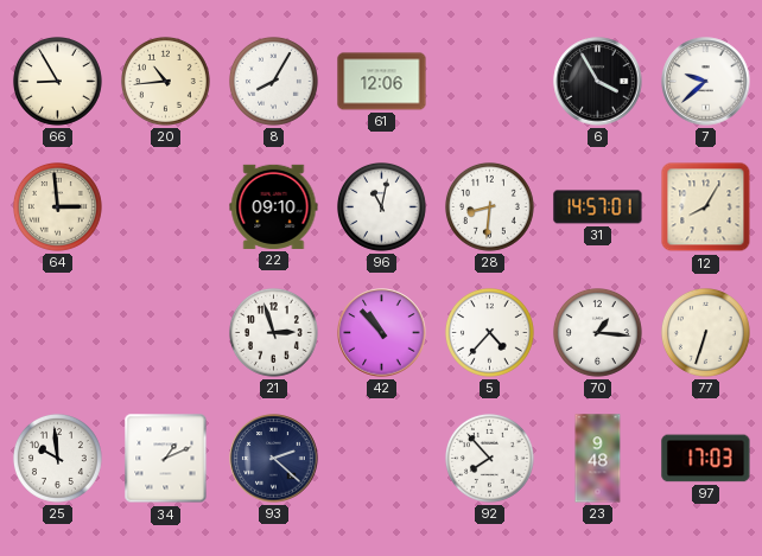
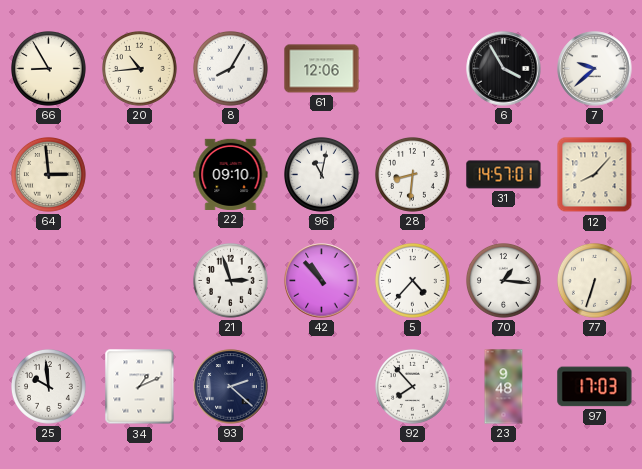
12: 8:05 -> 8:07 (595, 175)
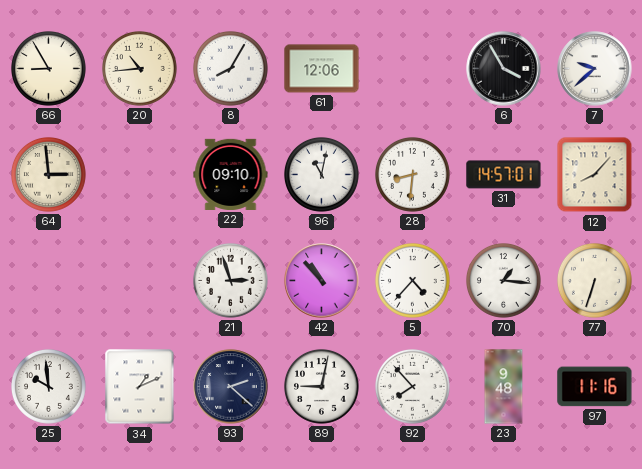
89: none -> 9:02 (322, 387)
97: 17:03 -> 11:16 (595, 387)
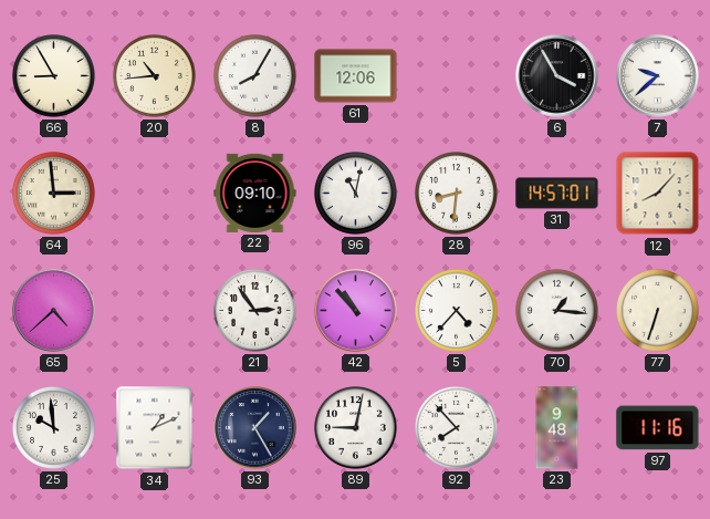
65: none -> 4:38 (54, 311)
21: 2:57 -> 2:54 (255, 311)
93: 2:22 -> 1:25 (255, 428)
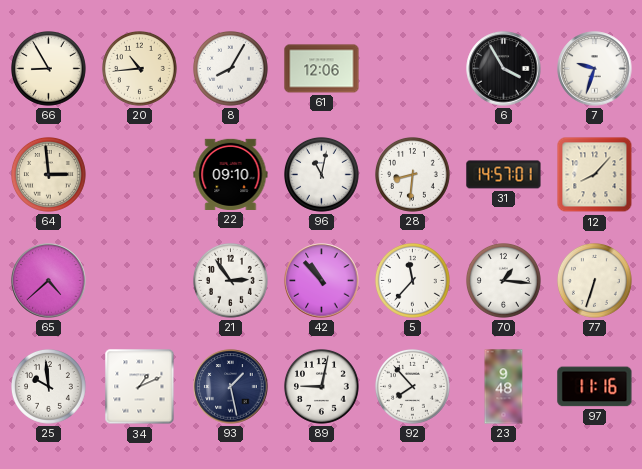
7: 9:38 -> 9:33 (595, 69)
5: 4:37 -> 11:37 (413, 281)
93: 1:25 -> 1:28 (231, 387)
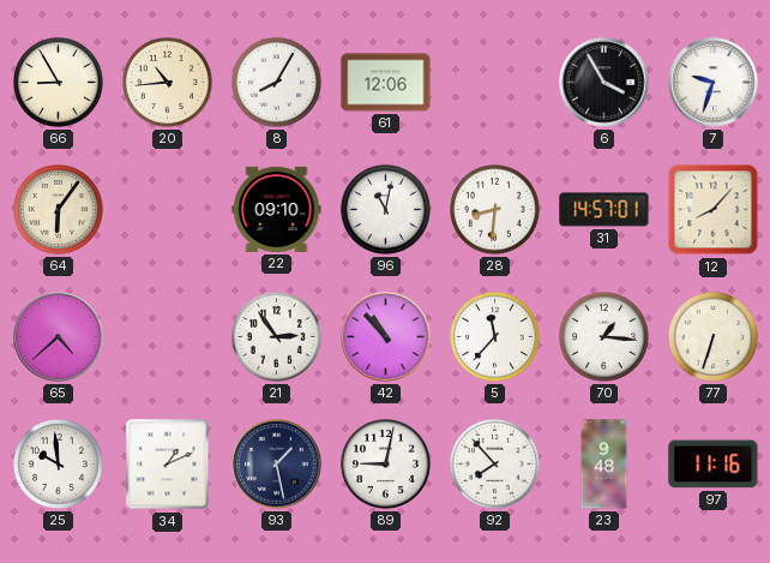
64: 2:59 -> 6:06 (59, 210)
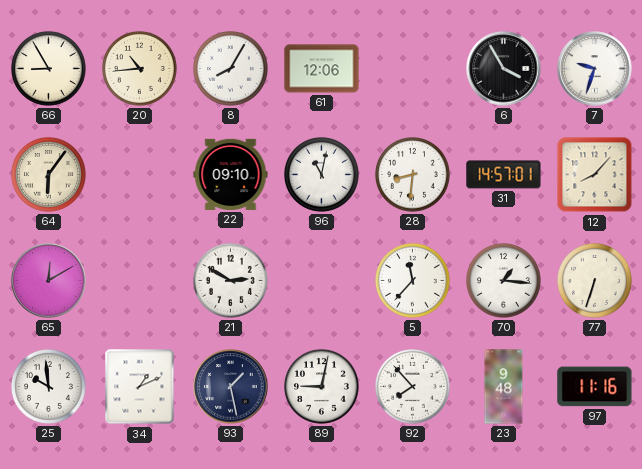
65: 4:38 -> 12:10 (49, 281)
21: 2:54 -> 2:50 (231, 281)
42: 10:53 -> none (386, 337)
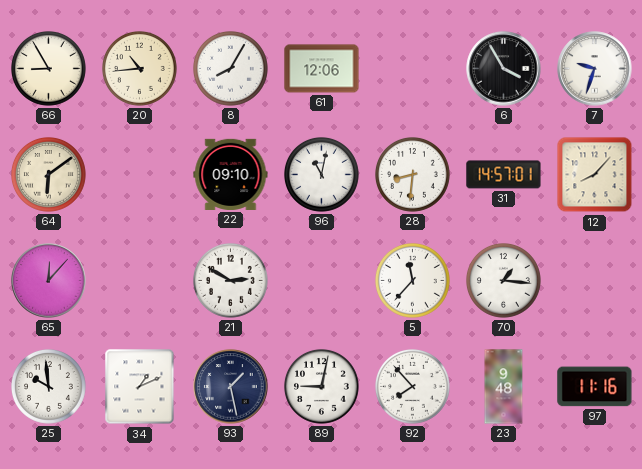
64: 6:06 -> 6:09 (49, 175)
65: 12:10 -> 12:07 (49, 281)
77: 6:33 -> none (595, 281)
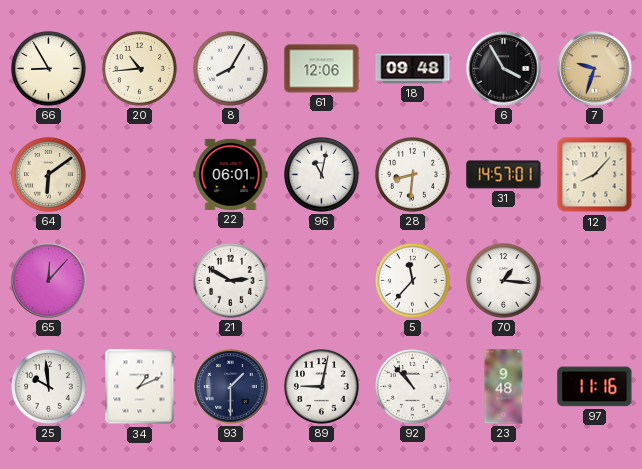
18: none -> 09:48 (413, 69)
7 dial: white -> champagne (595, 69)
22: 09:10 -> 06:01 (231, 174)
93: 1:28 -> 1:30 (231, 387)
92: 7:53 -> 10:53 (413, 387)
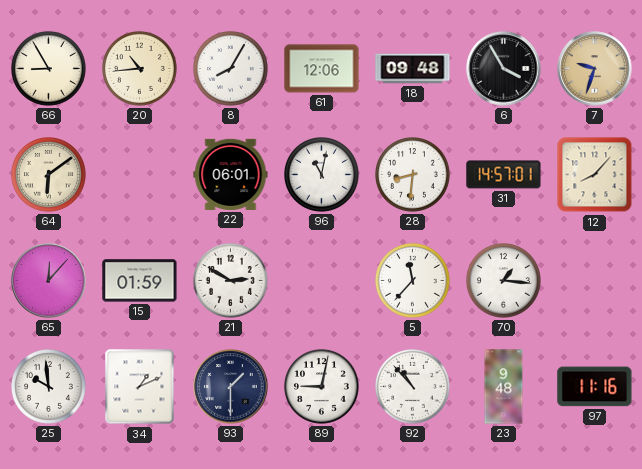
15: none -> 01:59 (140, 281)
